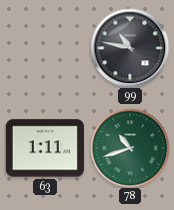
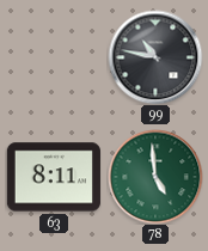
63: 1:11 -> 8:11 (54, 177)
78: 10:42 -> 4:59 (155, 177)
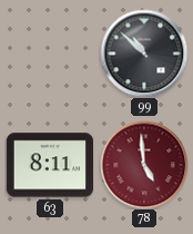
99: 10:47 -> 10:52 (144, 53)
78 dial: green -> burgundy (144, 165)
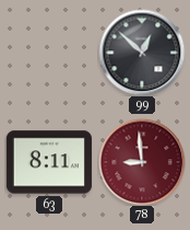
99: 10:52 -> 12:52 (142, 53)
78: 4:59 -> 8:59 (142, 162)
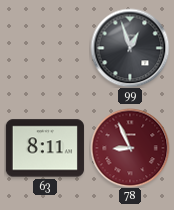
99: 12:52 -> 12:57 (130, 48)
78: 8:59 -> 8:56 (130, 148)
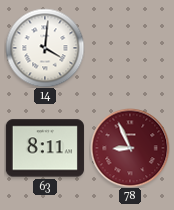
14: none -> 4:01 (45, 48)
99: 12:57 -> none (130, 48)
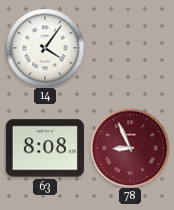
14: 4:01 -> 4:06 (45, 48)
63: 8:11 -> 8:08 (45, 148)
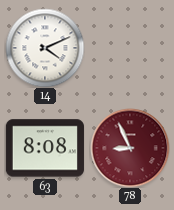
14: 4:06 -> 4:11 (45, 48)
